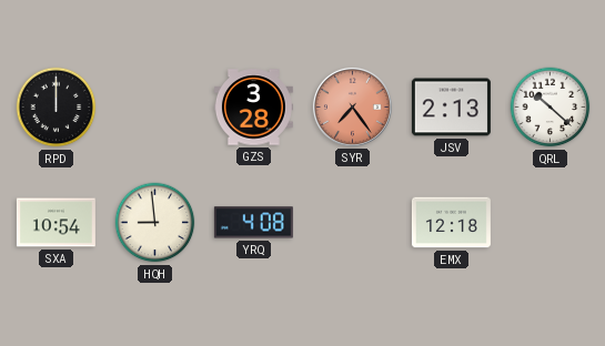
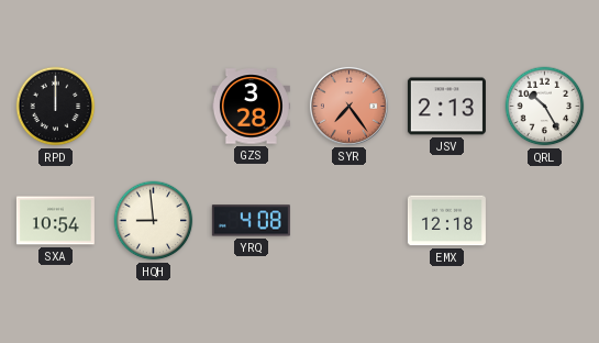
QRL: 10:22 -> 10:25 (545, 107)
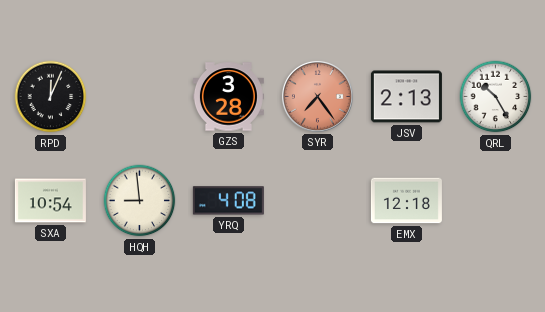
RPD: 12:00 -> 12:04 (51, 97)
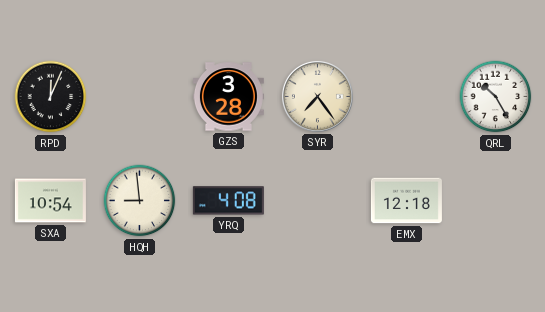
SYR dial: salmon -> cream (317, 96)
JSV: 2:13 -> none (406, 97)
